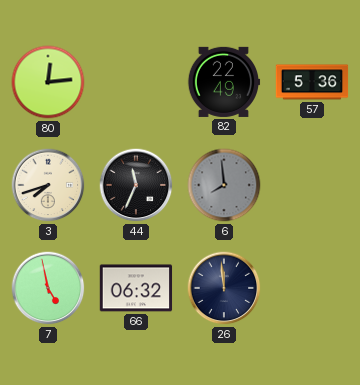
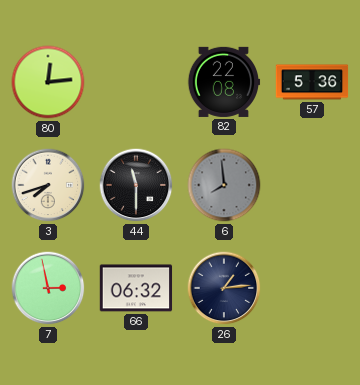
82: 22:49 -> 22:08 (224, 82)
44: 11:34 -> 11:30 (136, 185)
7: 4:58 -> 2:58 (48, 288)
26: 11:59 -> 1:14 (224, 288)
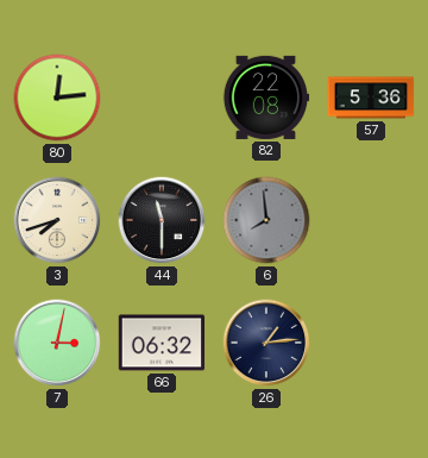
7: 2:58 -> 3:02 (57, 343)
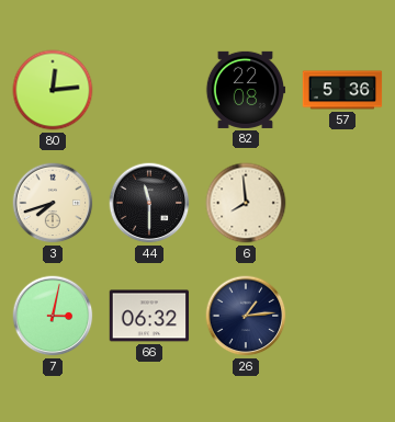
6 dial: grey -> cream (246, 203)
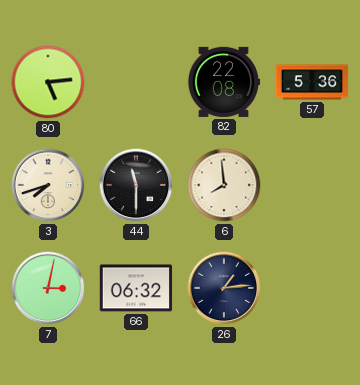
80: 12:14 -> 5:14 (48, 82)
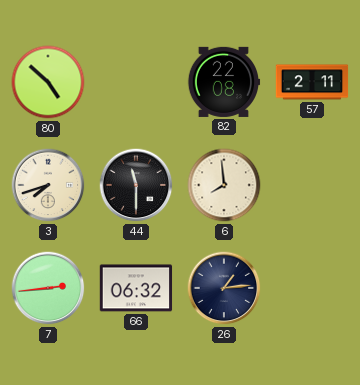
80: 5:14 -> 4:52 (48, 82)
57: 5:36 -> 2:11 (312, 82)
7: 3:02 -> 2:44 (48, 288)
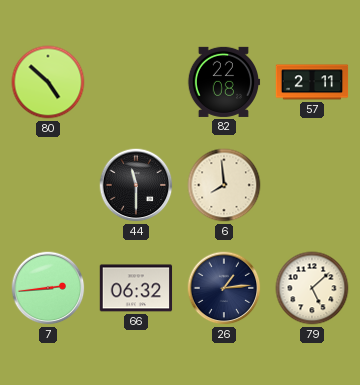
3: 7:42 -> none (48, 185)
79: none -> 5:08 (312, 288)
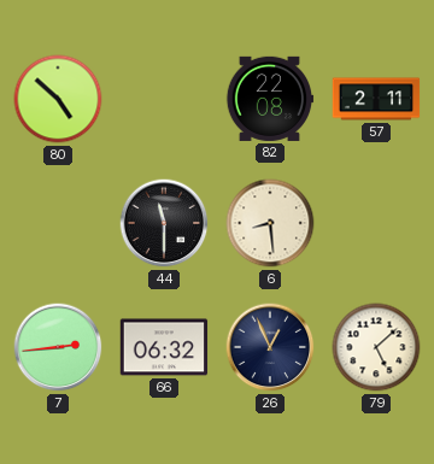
6: 7:59 -> 8:29 (270, 223)
26: 1:14 -> 12:56 (270, 347)
